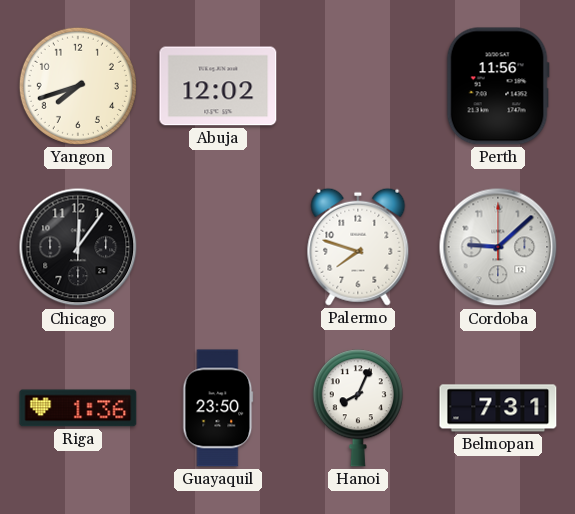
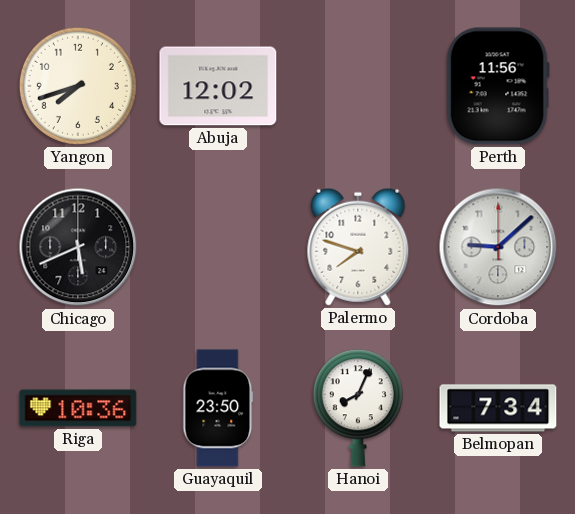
Chicago: 12:06 -> 5:41 (78, 247)
Riga: 1:36 -> 10:36 (78, 408)
Belmopan: 7:31 -> 7:34 (498, 408)
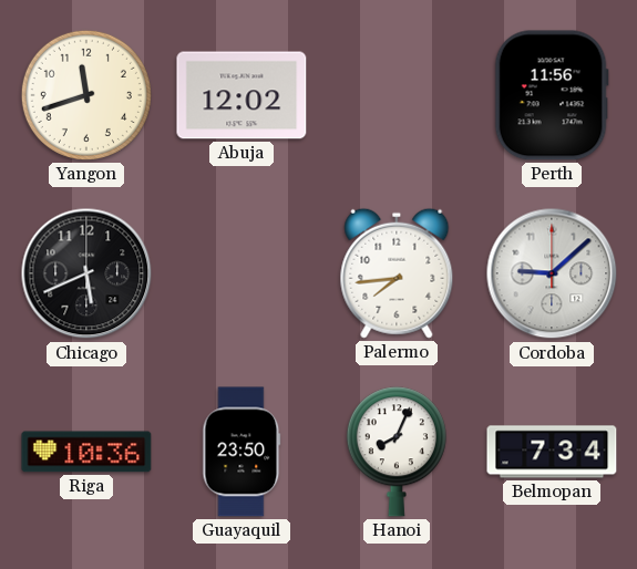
Yangon: 7:42 -> 11:42 (86, 95)
Palermo: 7:48 -> 7:44 (397, 273)
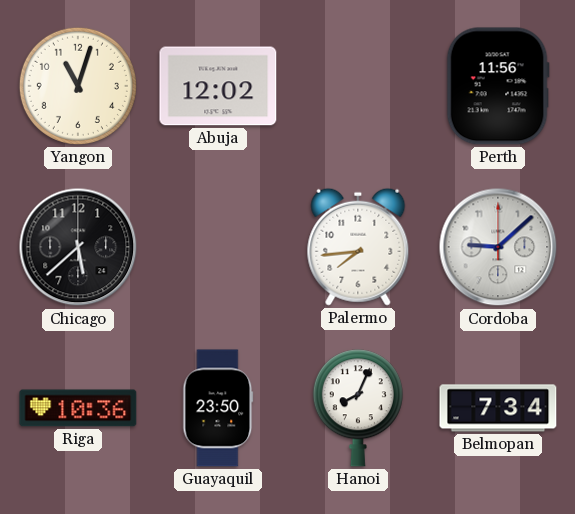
Yangon: 11:42 -> 11:03 (78, 86)
Chicago: 5:41 -> 5:38 (78, 247)
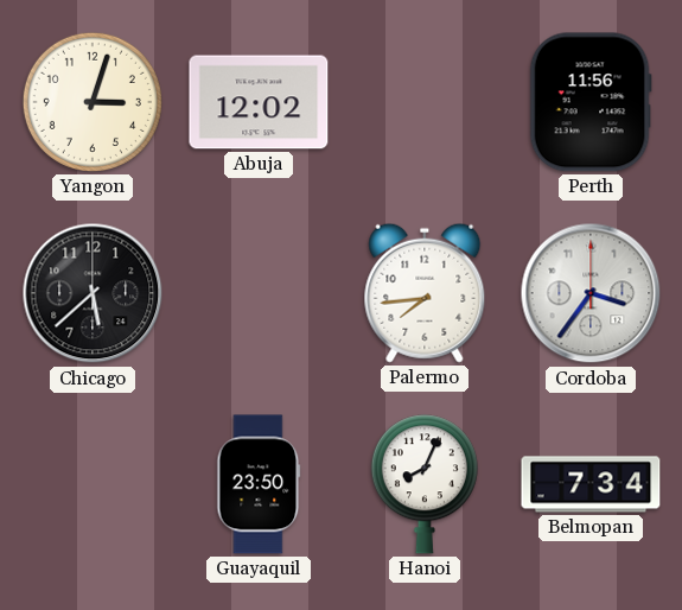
Yangon: 11:03 -> 3:03 (93, 102)
Cordoba: 9:08 -> 3:36 (591, 293)
Riga: 10:36 -> none (78, 408)
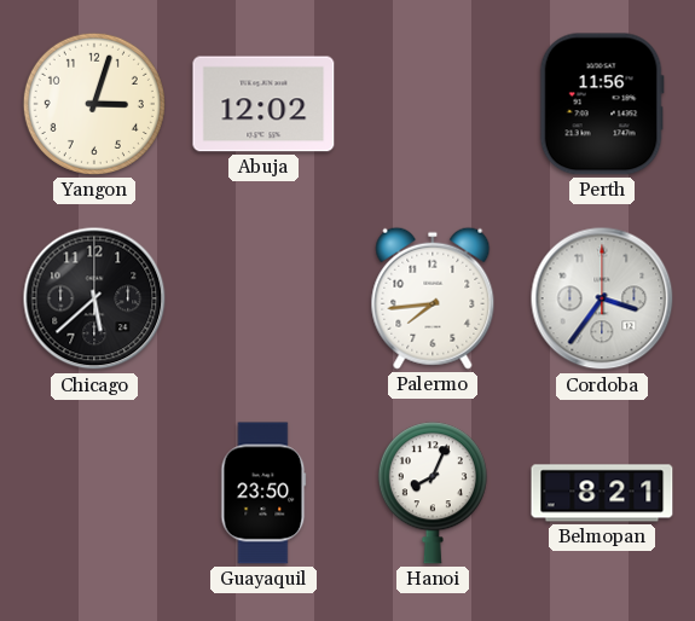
Belmopan: 7:34 -> 8:21 (602, 493)
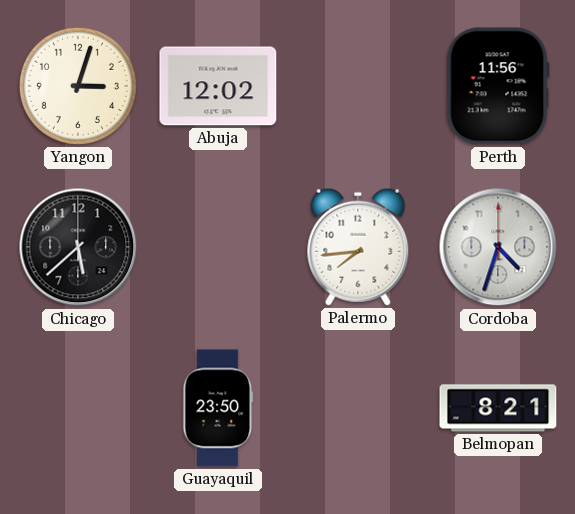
Cordoba: 3:36 -> 4:33 (498, 247)
Hanoi: 8:04 -> none (433, 493)
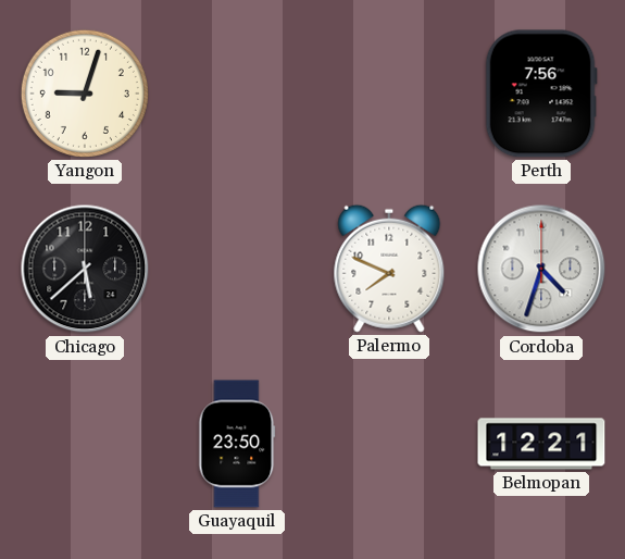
Yangon: 3:03 -> 9:03 (85, 94)
Abuja: 12:02 -> none (218, 86)
Perth: 11:56 -> 7:56 (541, 94)
Palermo: 7:44 -> 7:49 (389, 269)
Belmopan: 8:21 -> 12:21 (541, 444)
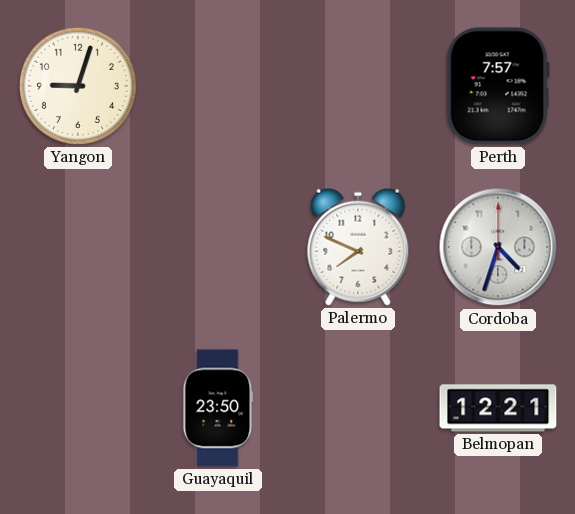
Perth: 7:56 -> 7:57 (498, 86)
Chicago: 5:38 -> none (85, 269)
